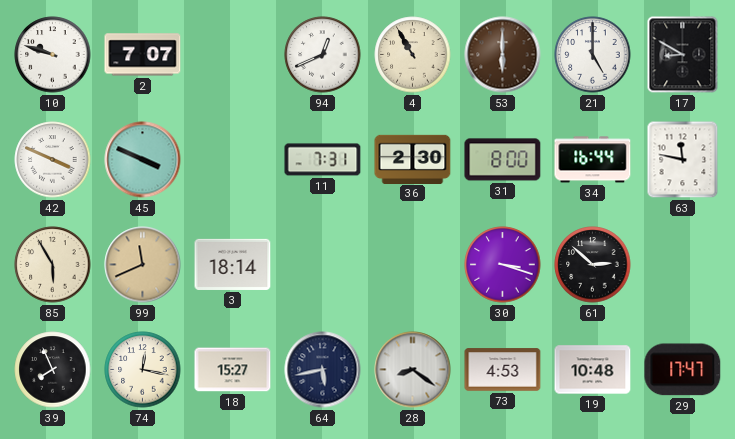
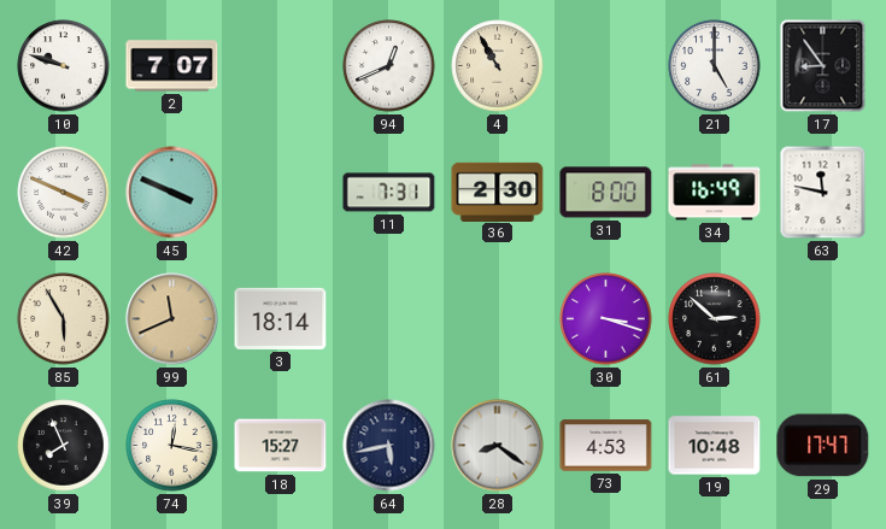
53: 6:00 -> none (503, 55)
17: 8:50 -> 8:54 (823, 66)
34: 16:44 -> 16:49 (715, 193)
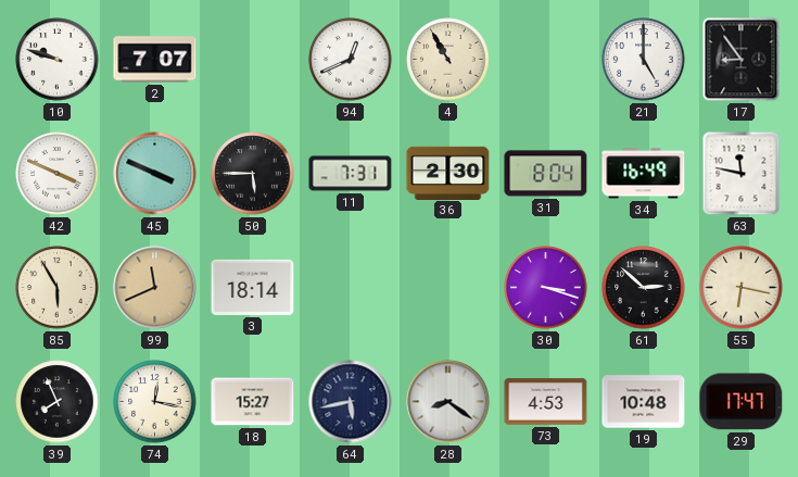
50: none -> 5:45 (253, 174)
31: 8:00 -> 8:04 (546, 174)
55: none -> 6:17 (742, 288)
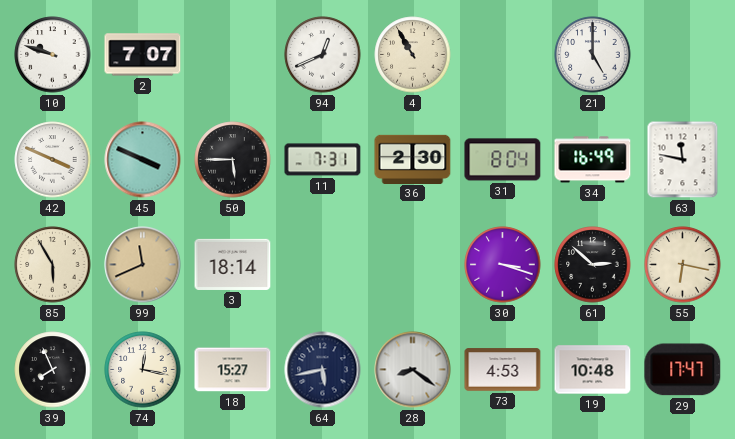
17: 8:54 -> none (742, 60)
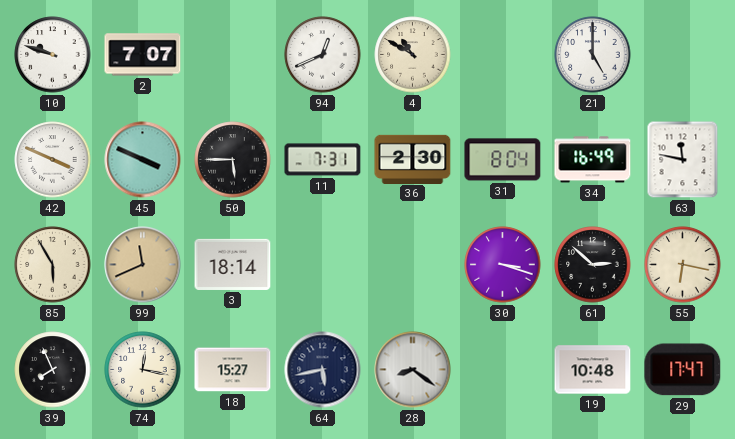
4: 10:55 -> 10:50 (413, 55)
73: 4:53 -> none (503, 370)
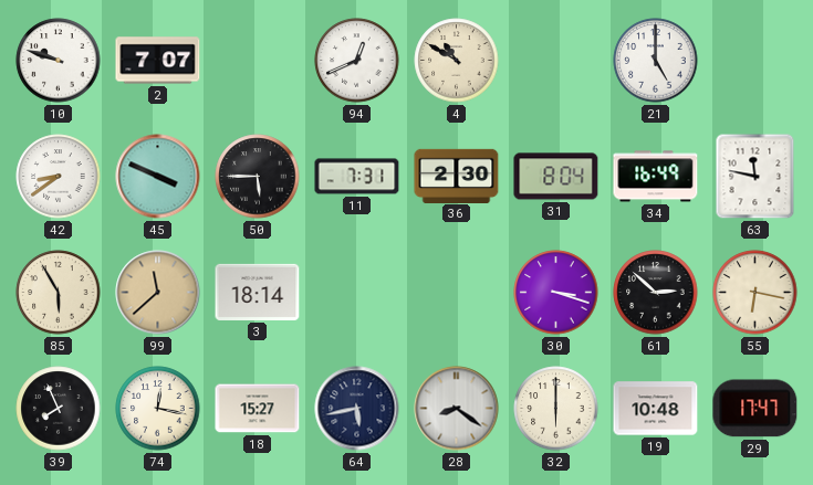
42: 3:49 -> 8:39 (59, 177)
99: 11:41 -> 11:38 (158, 293)
32: none -> 6:00 (556, 409)
